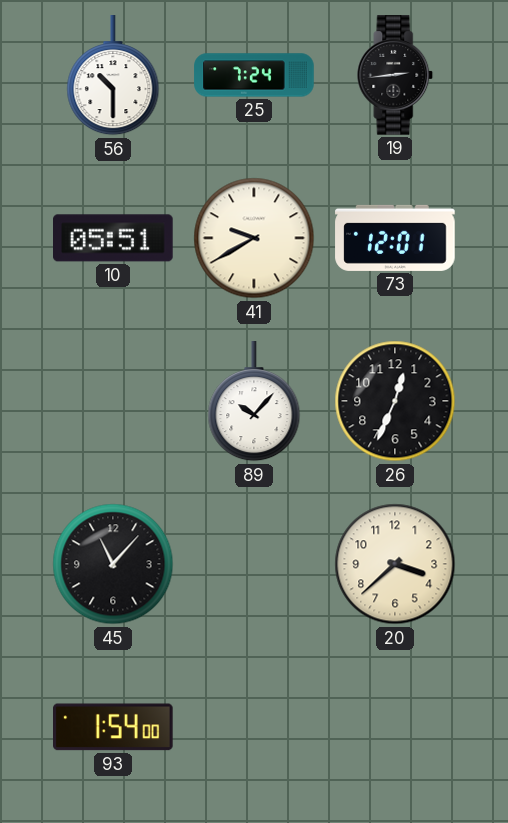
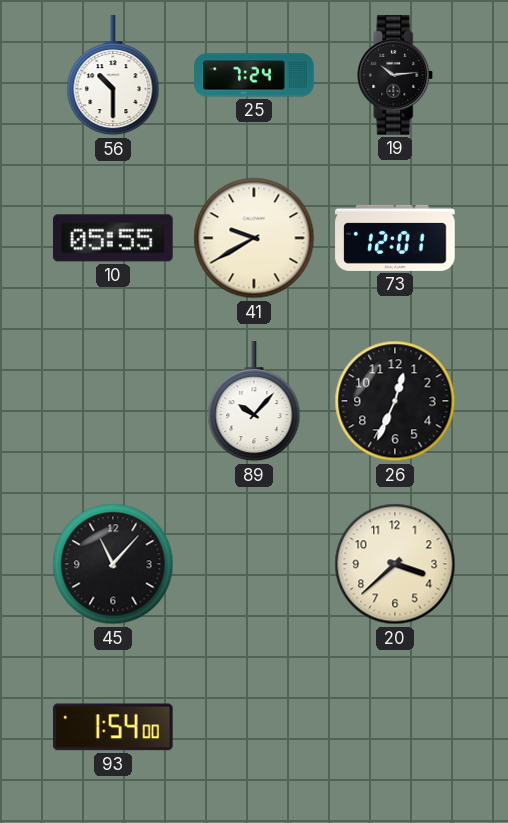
19: 2:44 -> 10:14 (395, 75)
10: 05:51 -> 05:55 (114, 238)
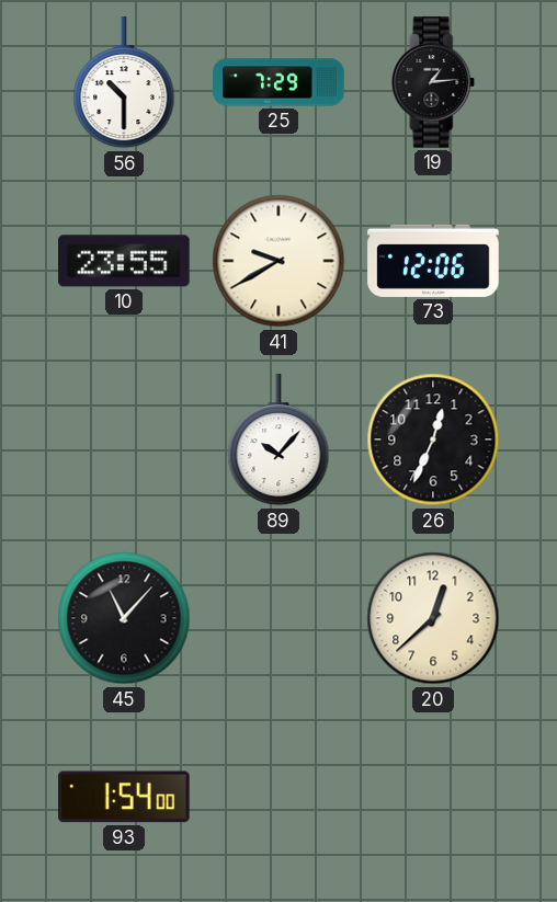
25: 7:24 -> 7:29 (278, 82)
19: 10:14 -> 1:14 (433, 82)
10: 05:55 -> 23:55 (125, 261)
73: 12:01 -> 12:06 (433, 261)
20: 3:38 -> 12:38 (433, 618)
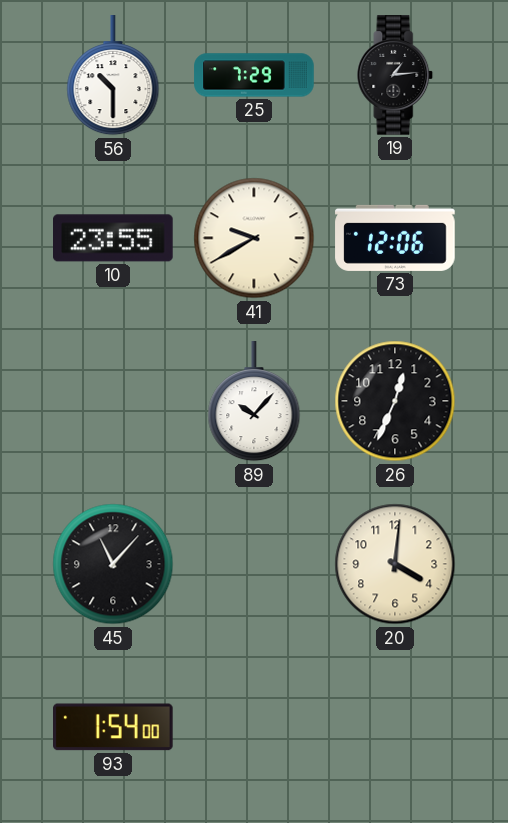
20: 12:38 -> 4:01 (395, 564)
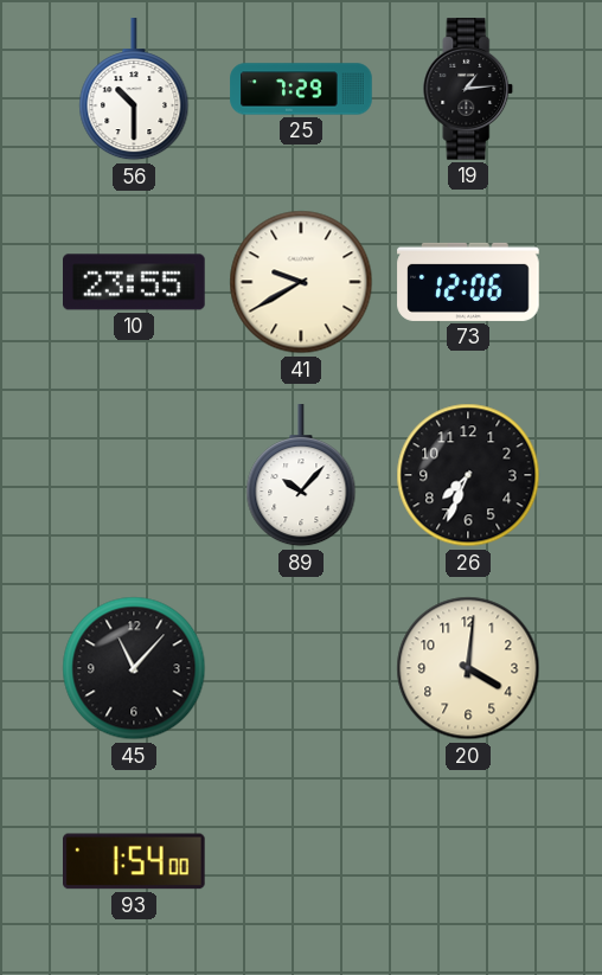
26: 12:34 -> 7:34 (468, 475)
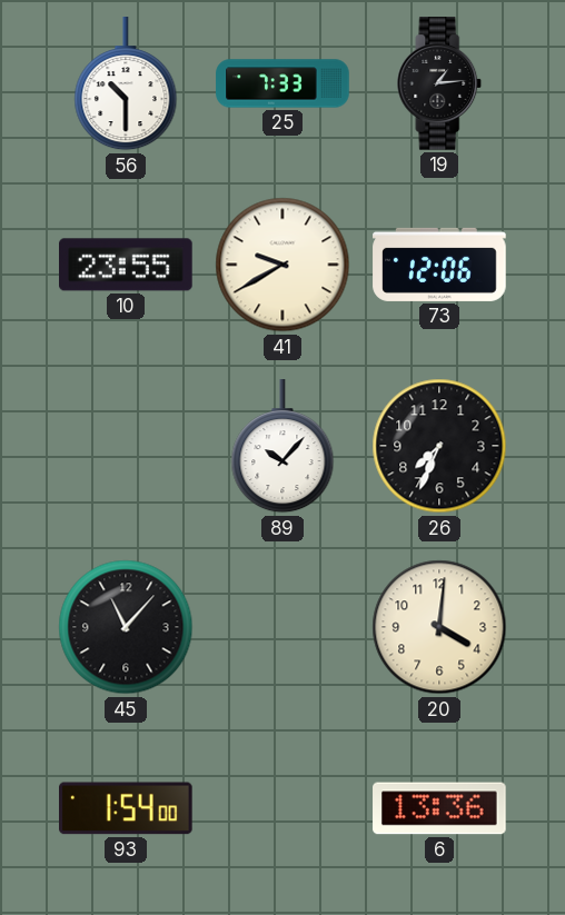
25: 7:29 -> 7:33 (282, 83)
6: none -> 13:36 (439, 808)
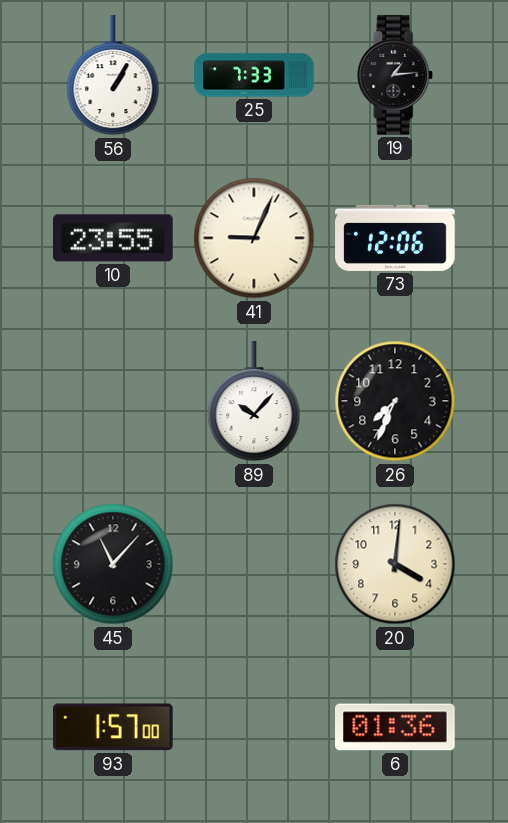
56: 10:30 -> 1:05 (113, 76)
41: 9:40 -> 9:04 (254, 238)
93: 1:54 -> 1:57 (114, 727)
6: 13:36 -> 01:36 (395, 727)
